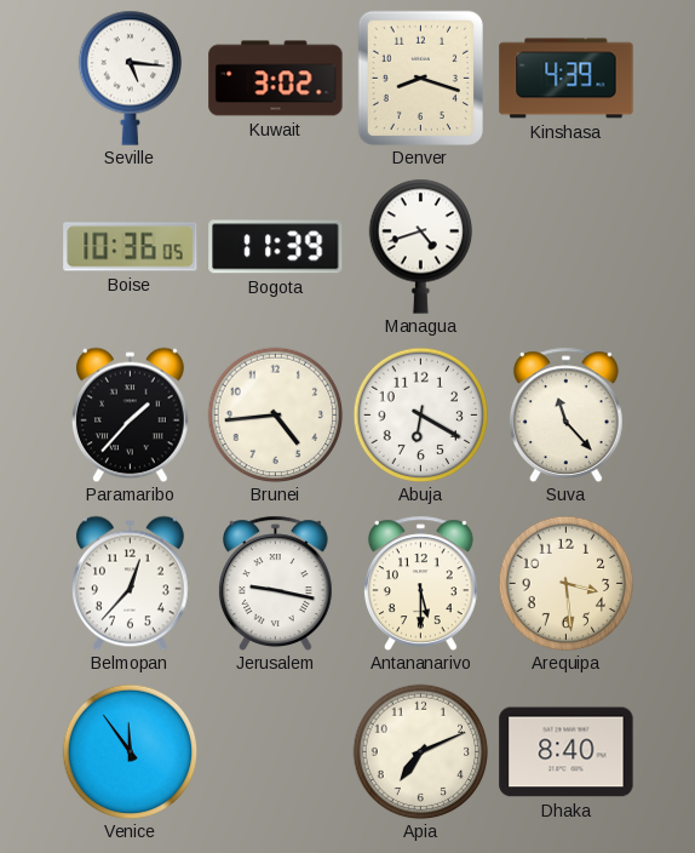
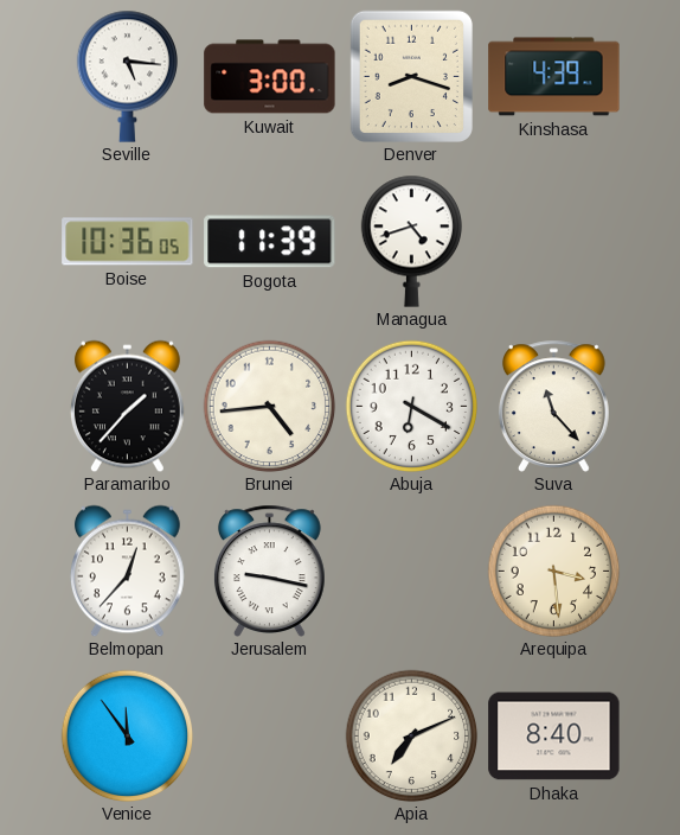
Kuwait: 3:02 -> 3:00 (270, 77)
Antananarivo: 5:30 -> none (420, 583)
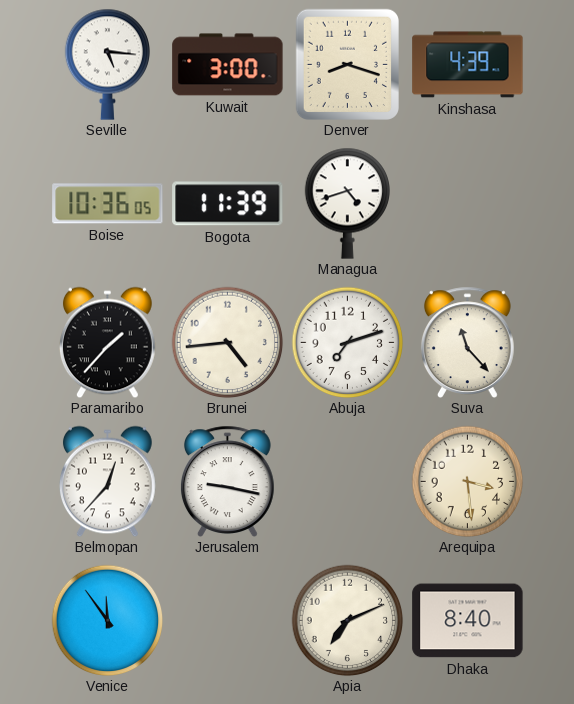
Abuja: 6:20 -> 7:12 (347, 342)
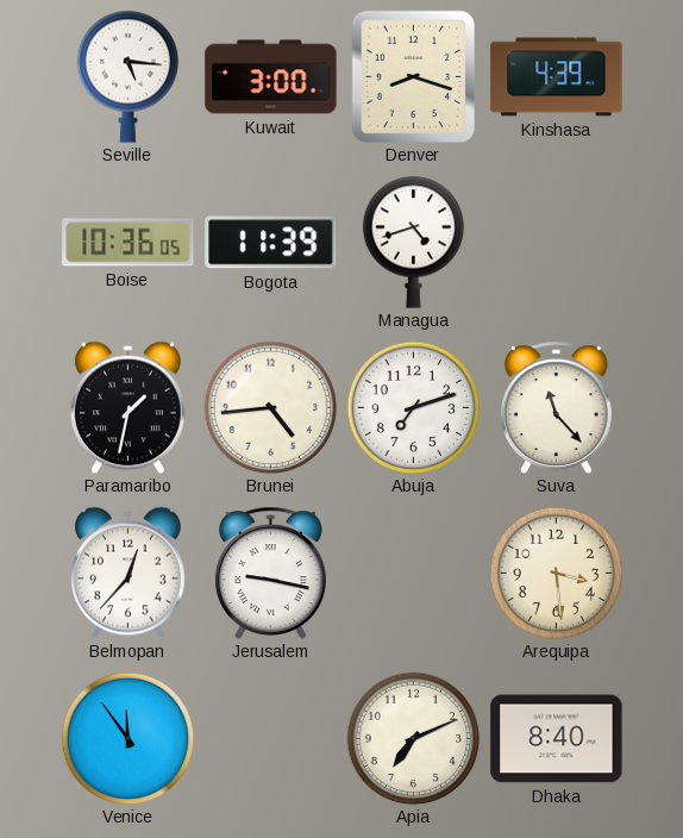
Paramaribo: 1:37 -> 1:32 (129, 407)
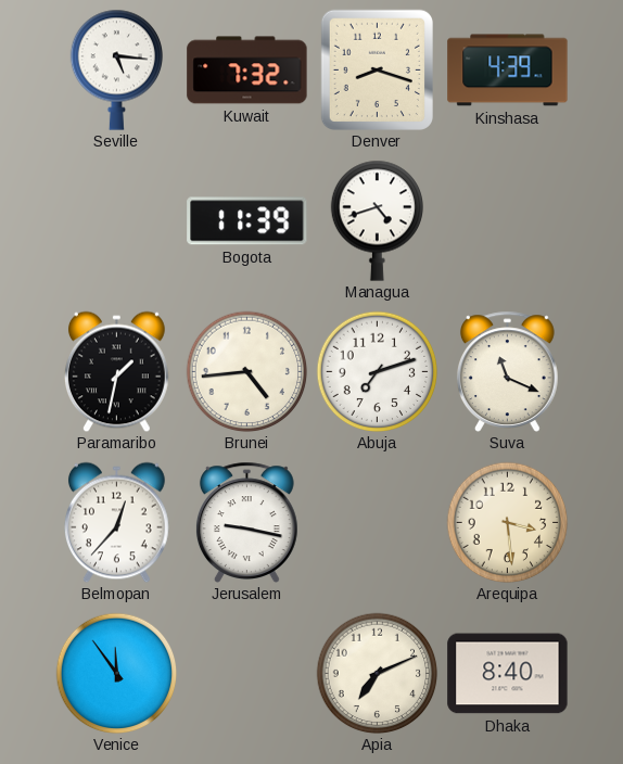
Kuwait: 3:00 -> 7:32 (247, 71)
Boise: 10:36 -> none (129, 243)
Suva: 11:23 -> 11:19 (507, 371)
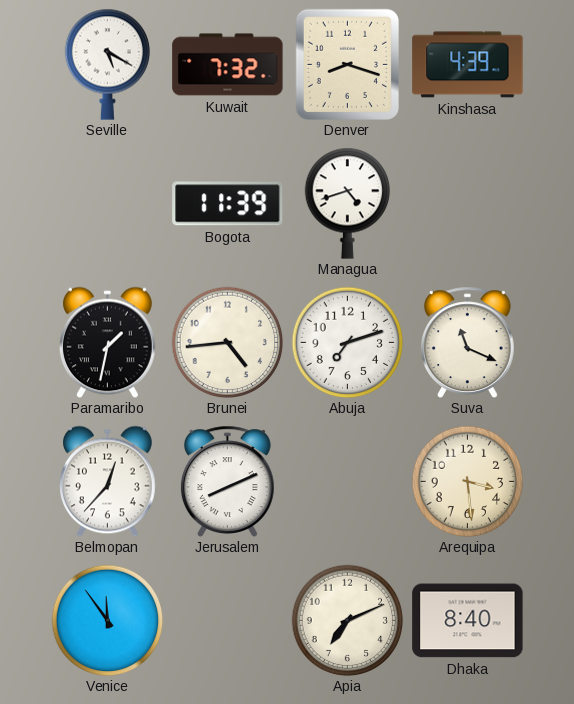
Seville: 5:16 -> 5:20 (107, 64)
Jerusalem: 9:17 -> 8:11 (227, 481)
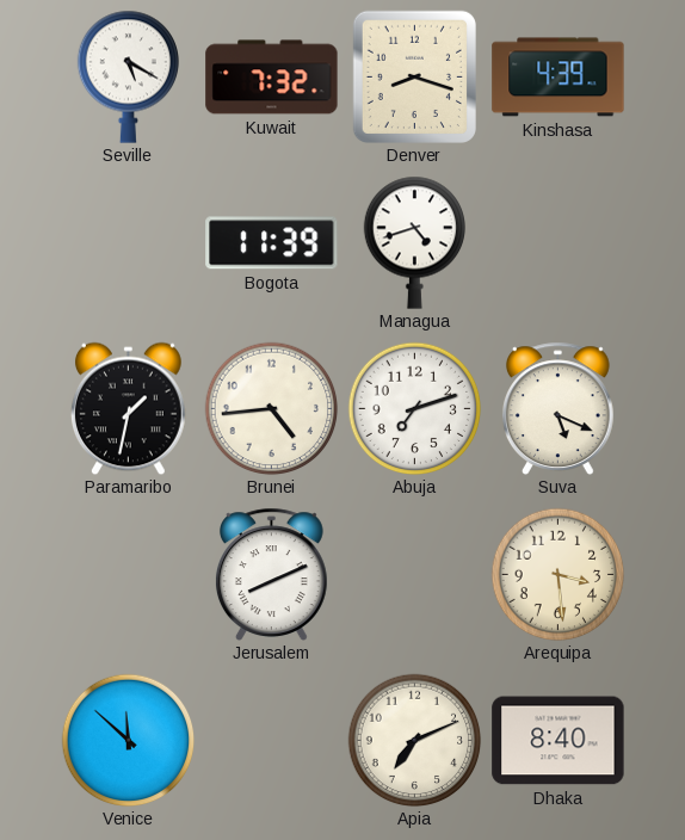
Suva: 11:19 -> 5:19 (557, 408)
Belmopan: 12:37 -> none (108, 481)
Venice: 11:54 -> 11:52 (128, 740)
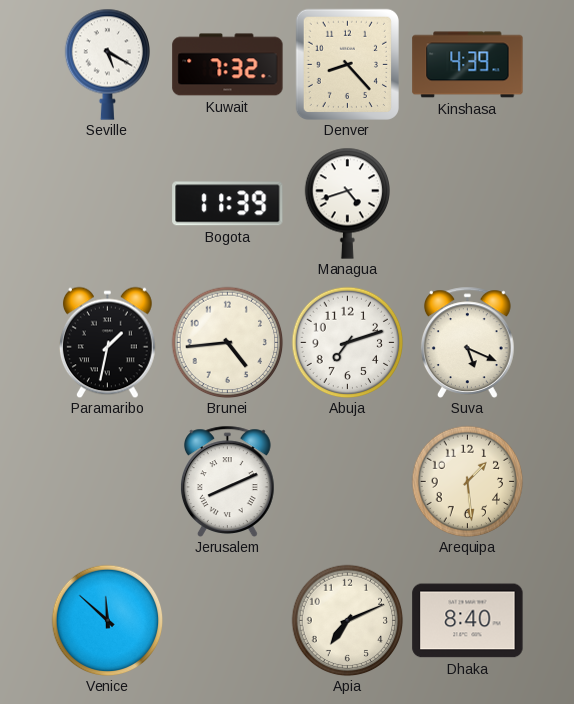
Denver: 8:18 -> 8:23 (347, 64)
Arequipa: 3:29 -> 1:29 (467, 481)
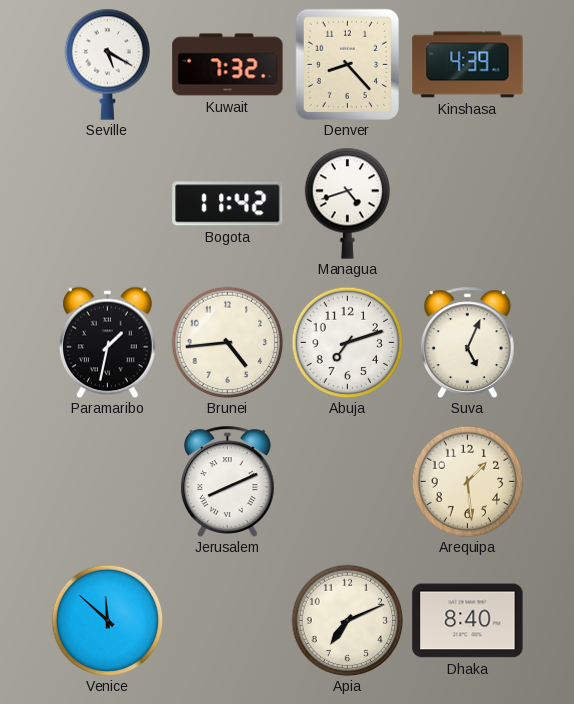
Bogota: 11:39 -> 11:42 (228, 204)
Suva: 5:19 -> 5:04 (467, 342)
